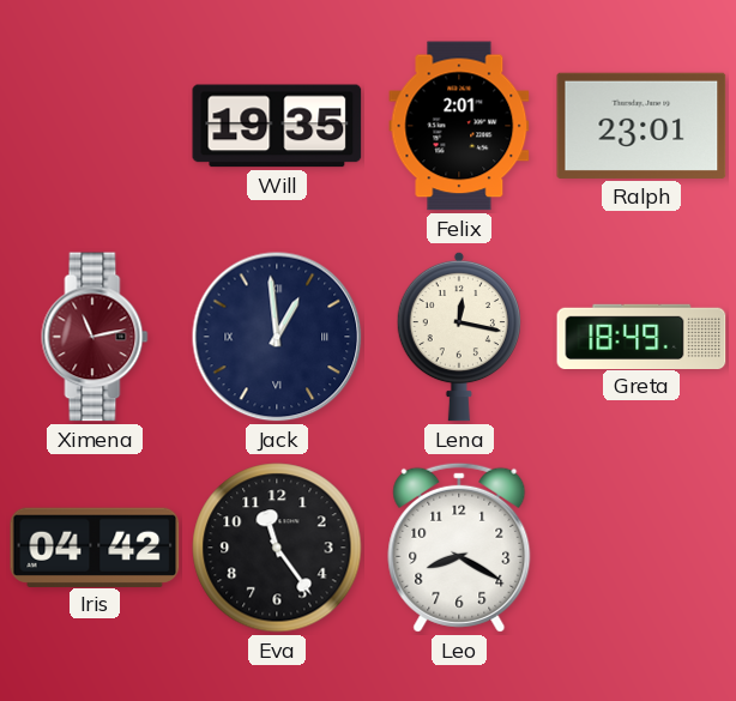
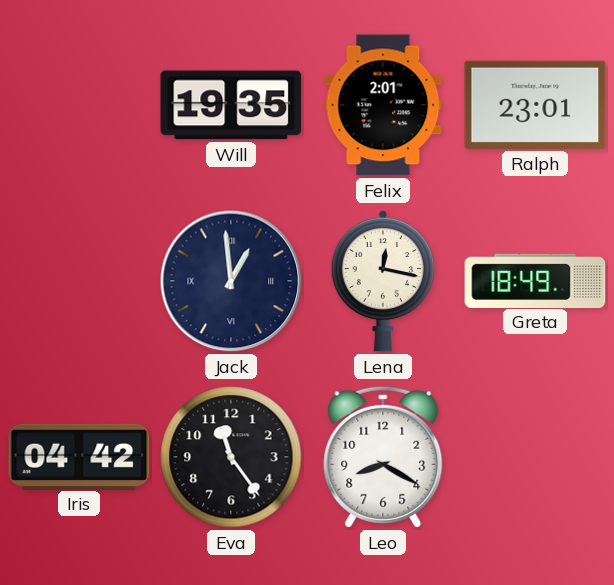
Ximena: 11:13 -> none (95, 337)
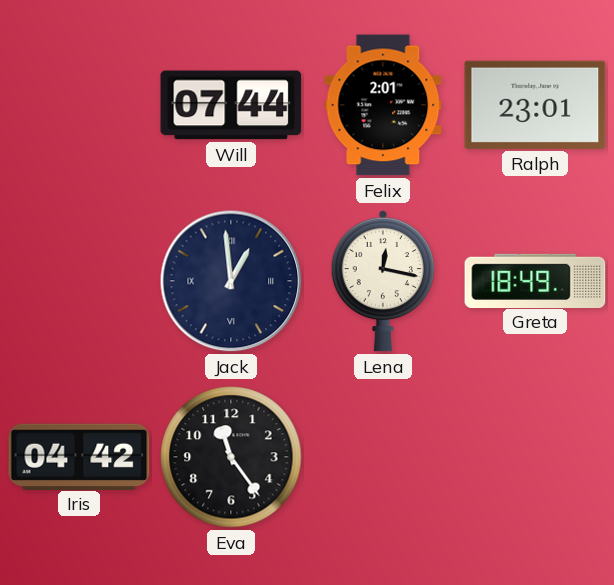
Will: 19:35 -> 07:44 (231, 105)
Leo: 8:20 -> none (383, 457)
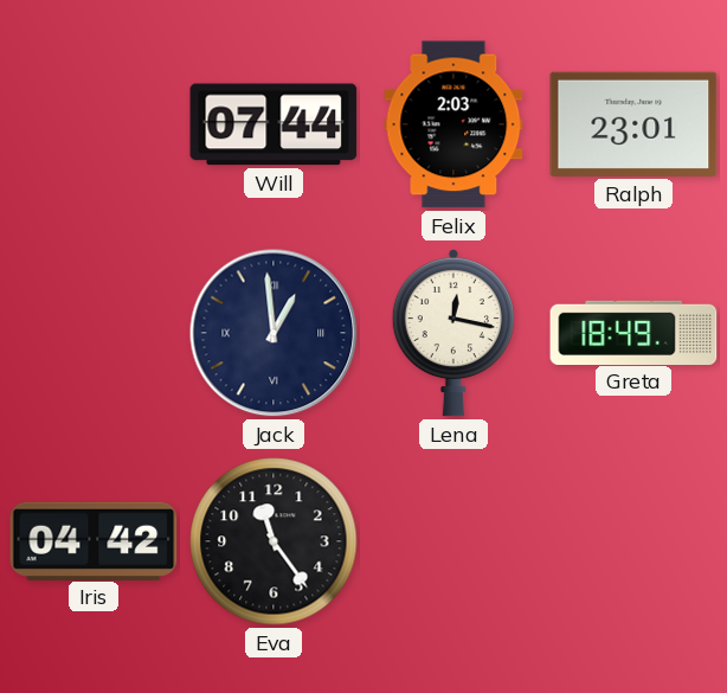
Felix: 2:01 -> 2:03 (453, 124)
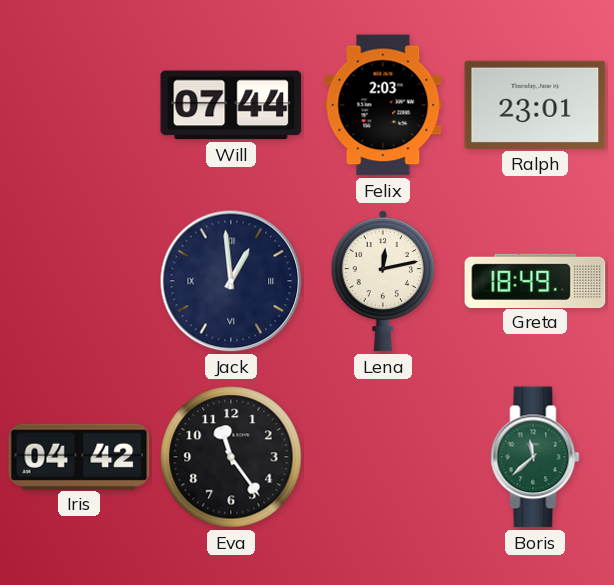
Lena: 12:17 -> 12:13 (383, 281)
Boris: none -> 11:38 (535, 457)
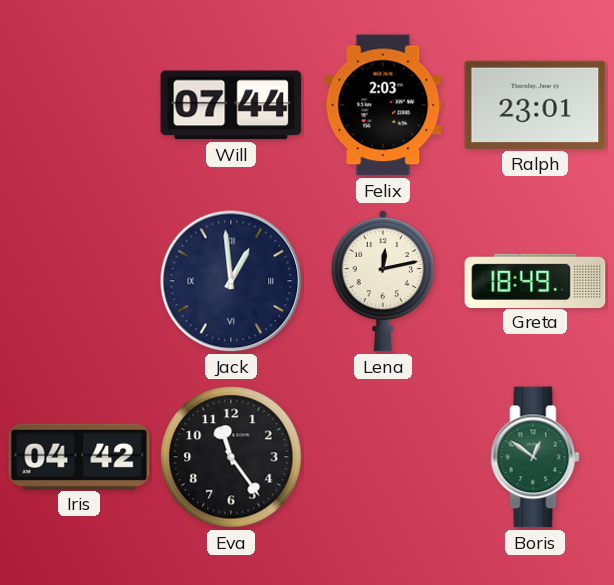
Boris: 11:38 -> 12:51 (535, 457)
